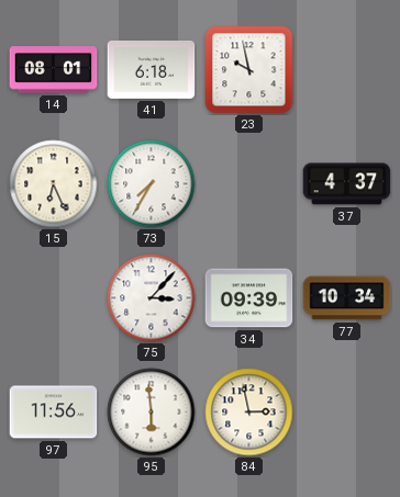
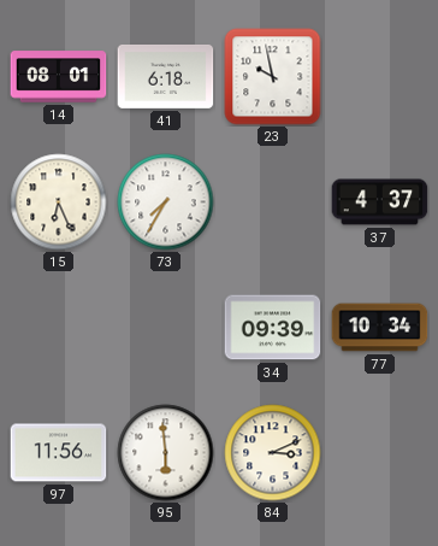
75: 3:07 -> none (152, 298)
84: 2:58 -> 3:11 (273, 453)
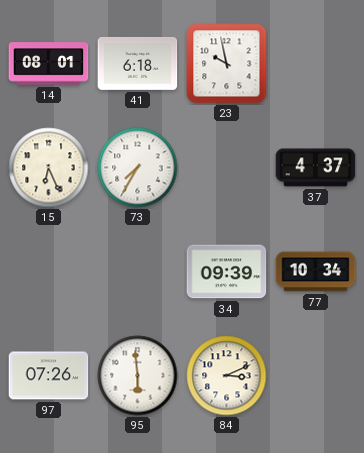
97: 11:56 -> 07:26 (49, 376)
